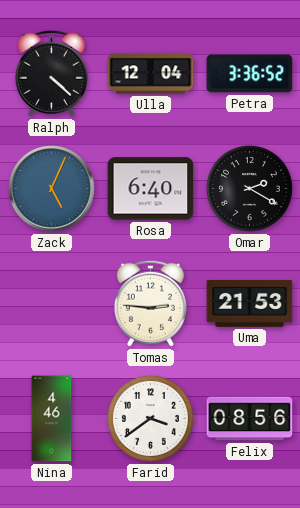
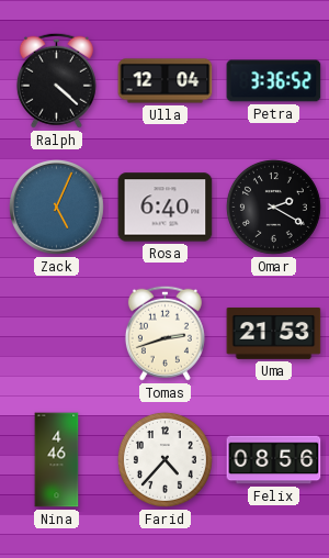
Tomas: 2:46 -> 2:42 (164, 333)
Farid: 3:39 -> 4:37 (164, 459)
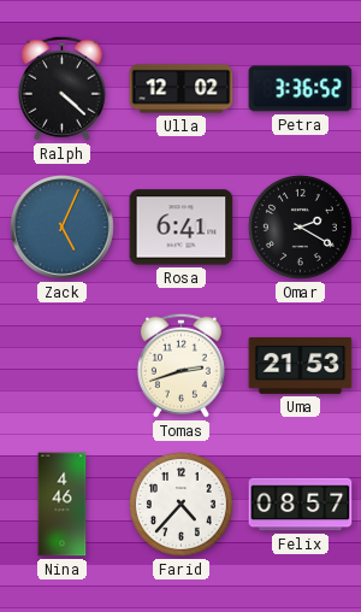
Ulla: 12:04 -> 12:02 (182, 89)
Rosa: 6:40 -> 6:41 (182, 228)
Felix: 08:56 -> 08:57 (301, 505)
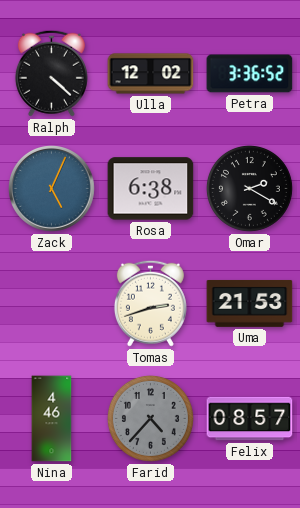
Rosa: 6:41 -> 6:38 (151, 189)
Farid dial: white -> grey (150, 418)
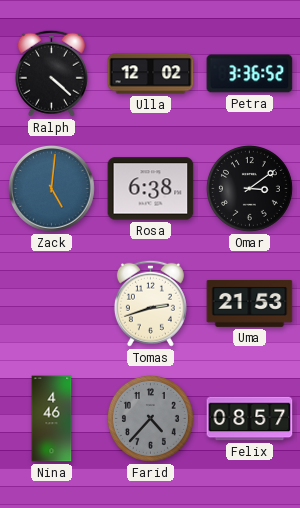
Zack: 5:04 -> 5:01 (52, 189)
Omar: 2:20 -> 3:09 (249, 188)
